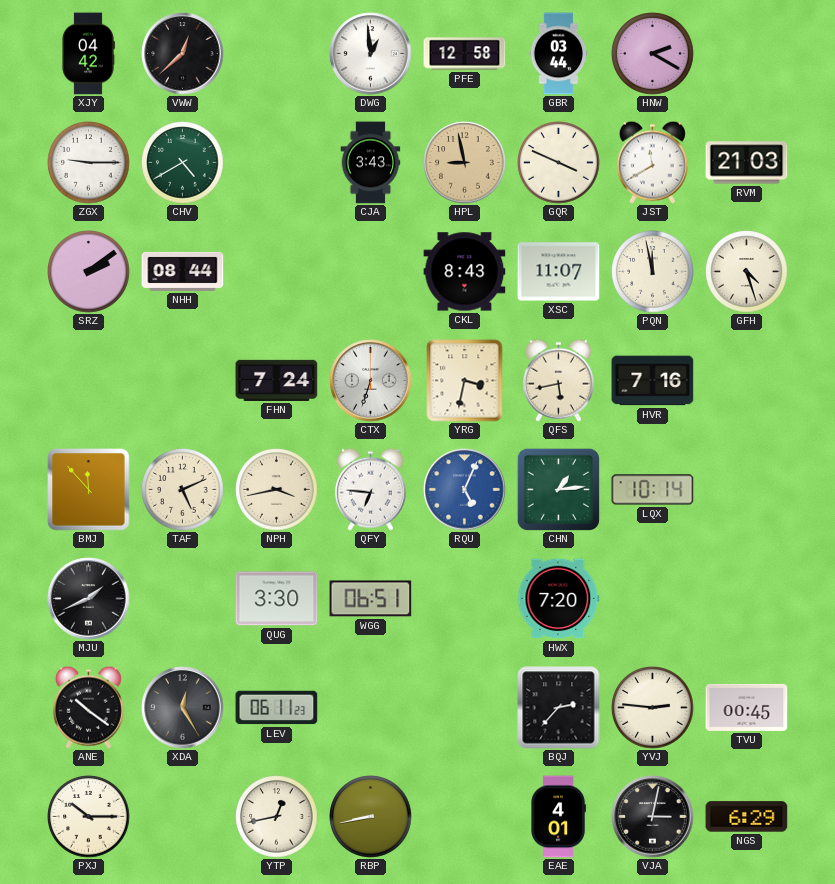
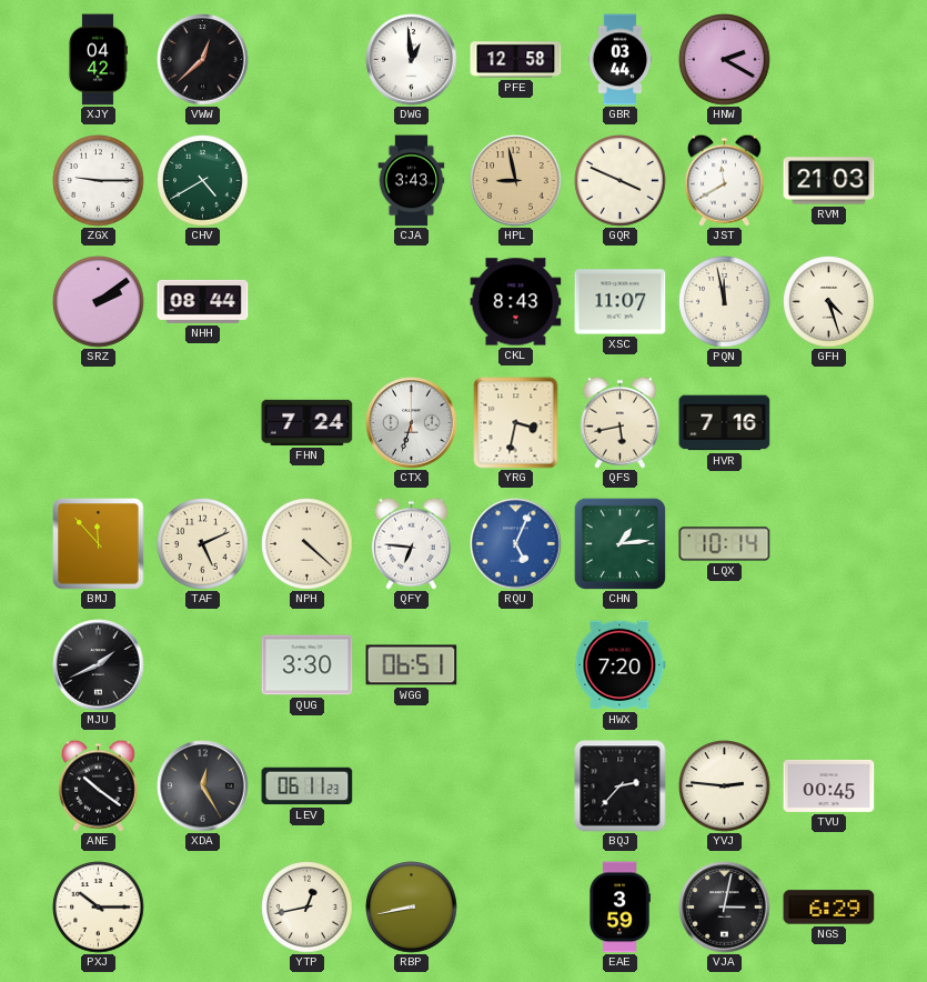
NPH: 3:43 -> 4:22 (308, 544)
EAE: 4:01 -> 3:59 (619, 908)
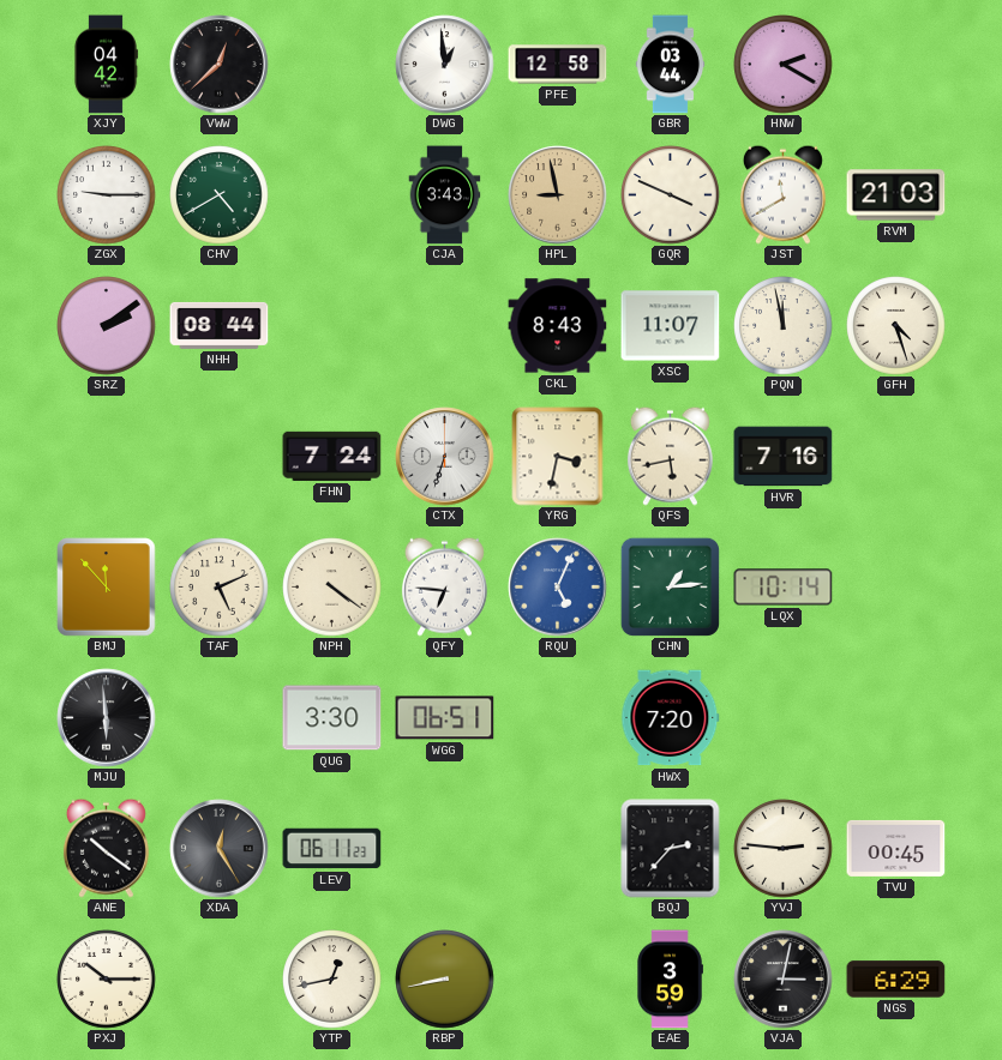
NPH: 4:22 -> 4:21 (332, 588)
MJU: 1:41 -> 5:59 (107, 718)
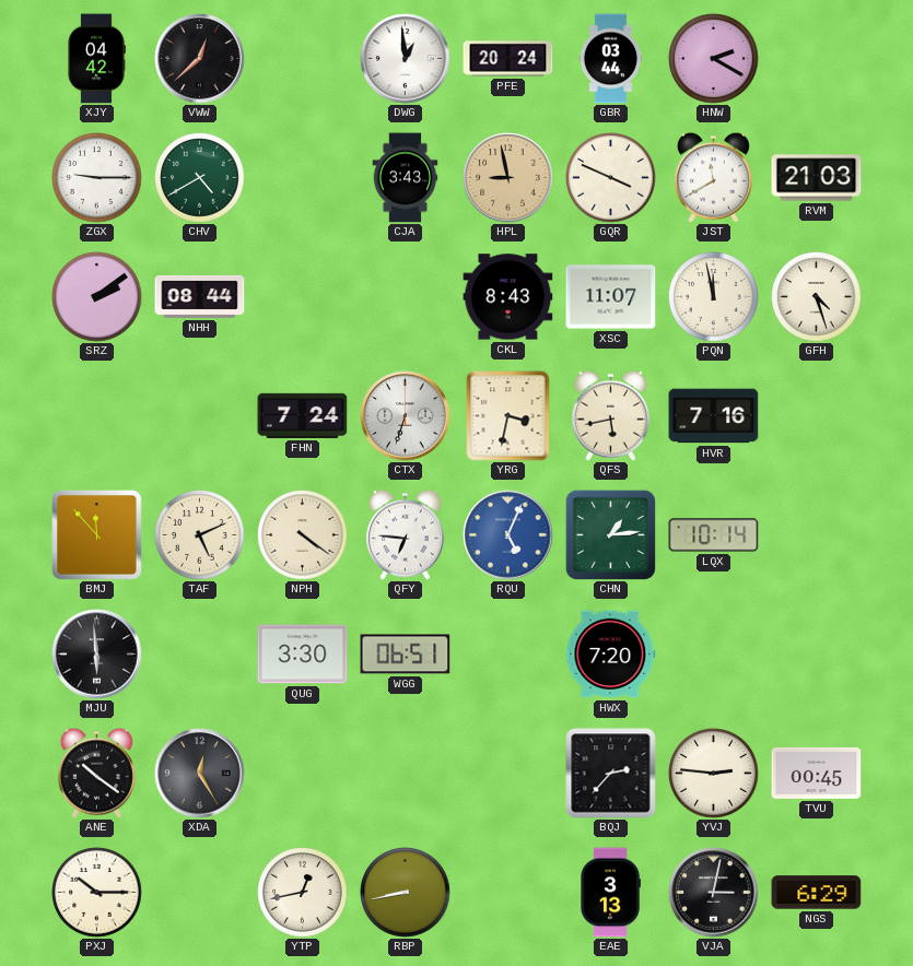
PFE: 12:58 -> 20:24 (508, 59)
LEV: 06:11 -> none (332, 849)
EAE: 3:59 -> 3:13 (610, 893)
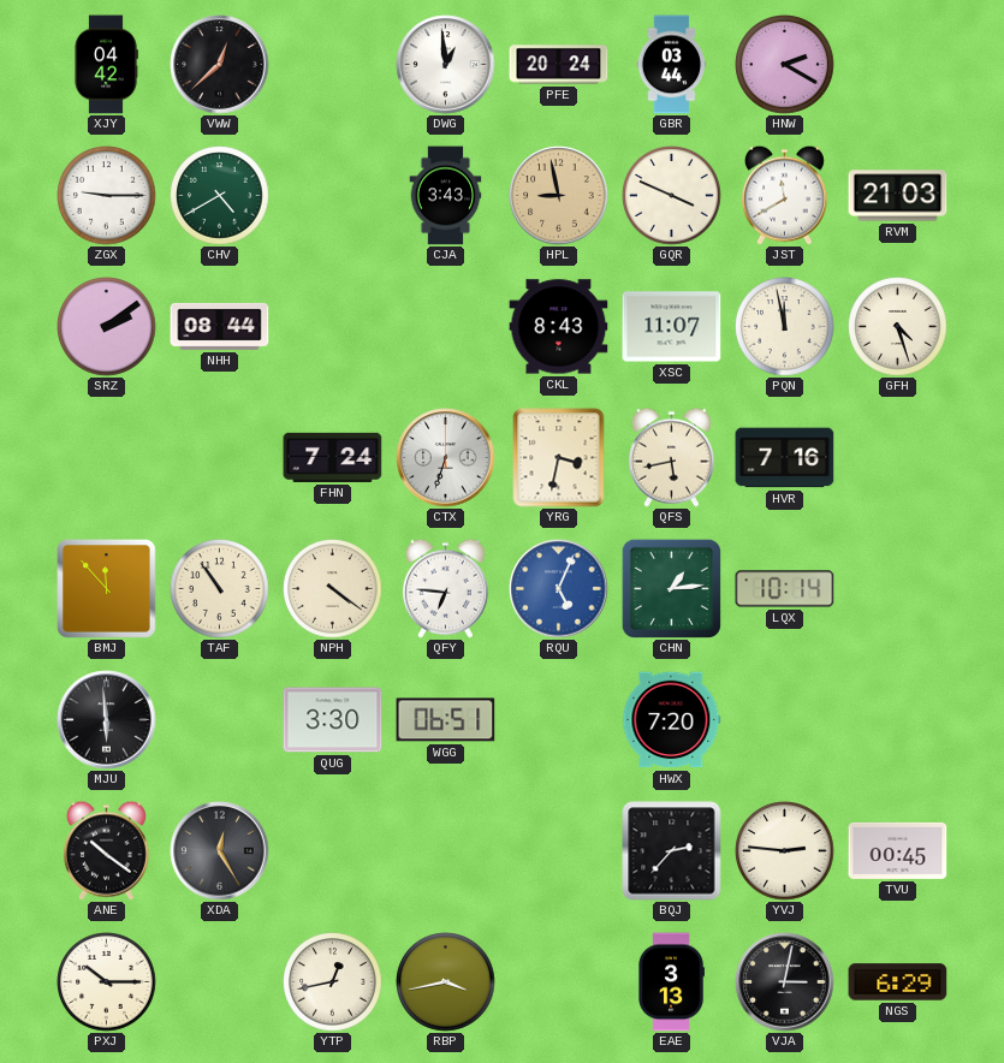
TAF: 5:11 -> 10:54 (220, 589)
RBP: 8:43 -> 3:43 (446, 982)
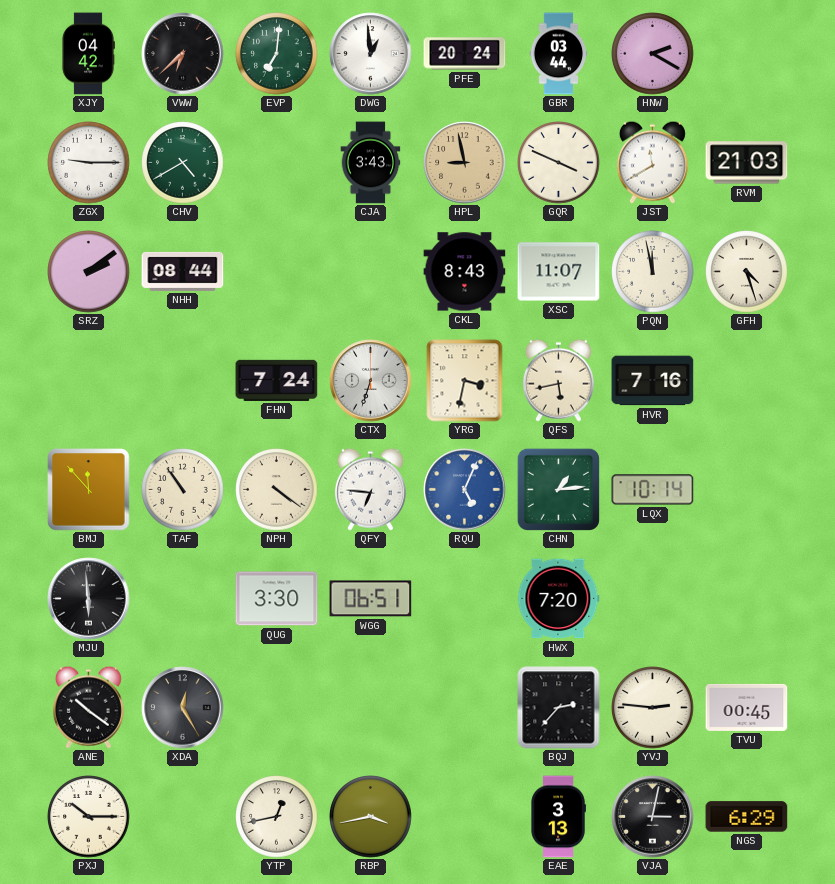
VWW: 12:38 -> 6:38 (183, 54)
EVP: none -> 7:01 (277, 54)
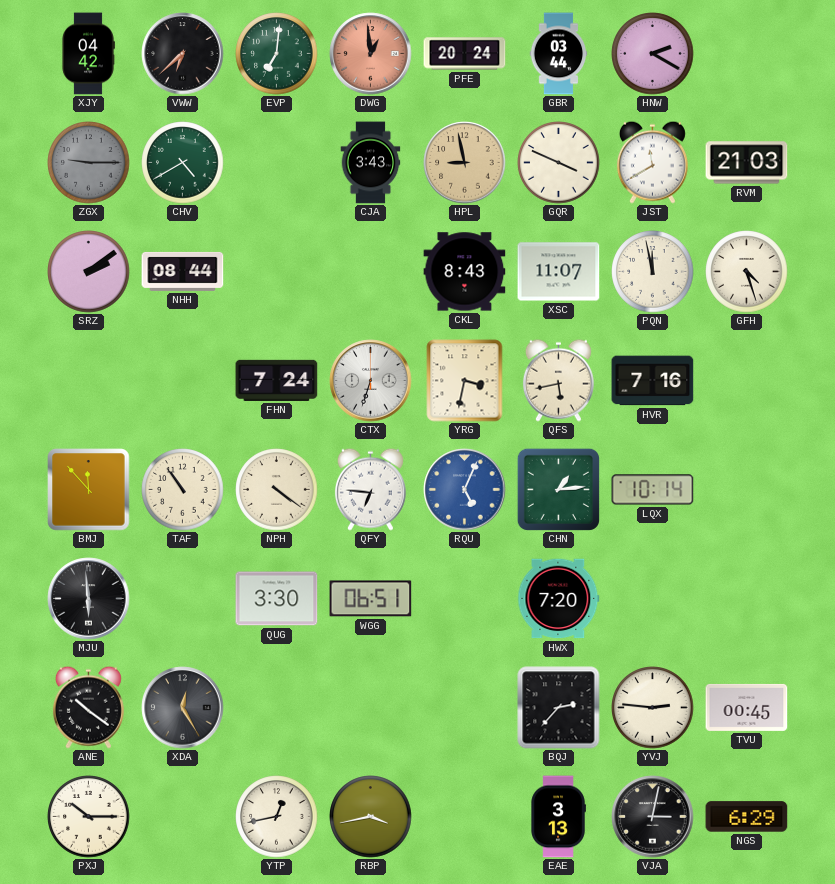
DWG dial: white -> salmon (371, 54)
ZGX dial: white -> grey (89, 163)
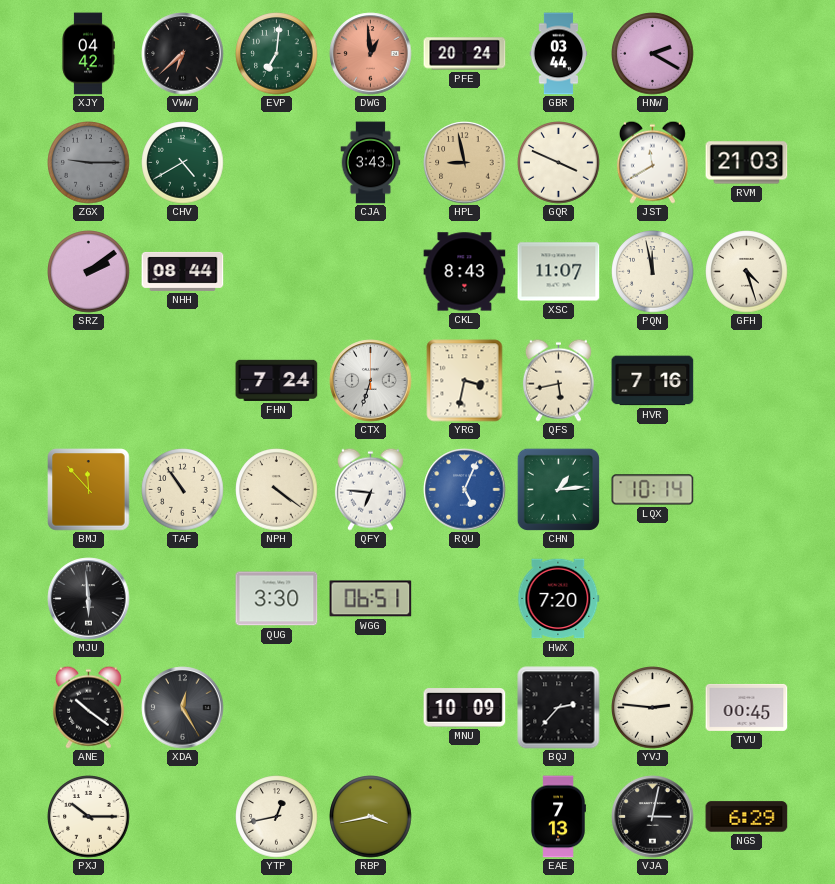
MNU: none -> 10:09 (465, 708)
EAE: 3:13 -> 7:13 (558, 817)
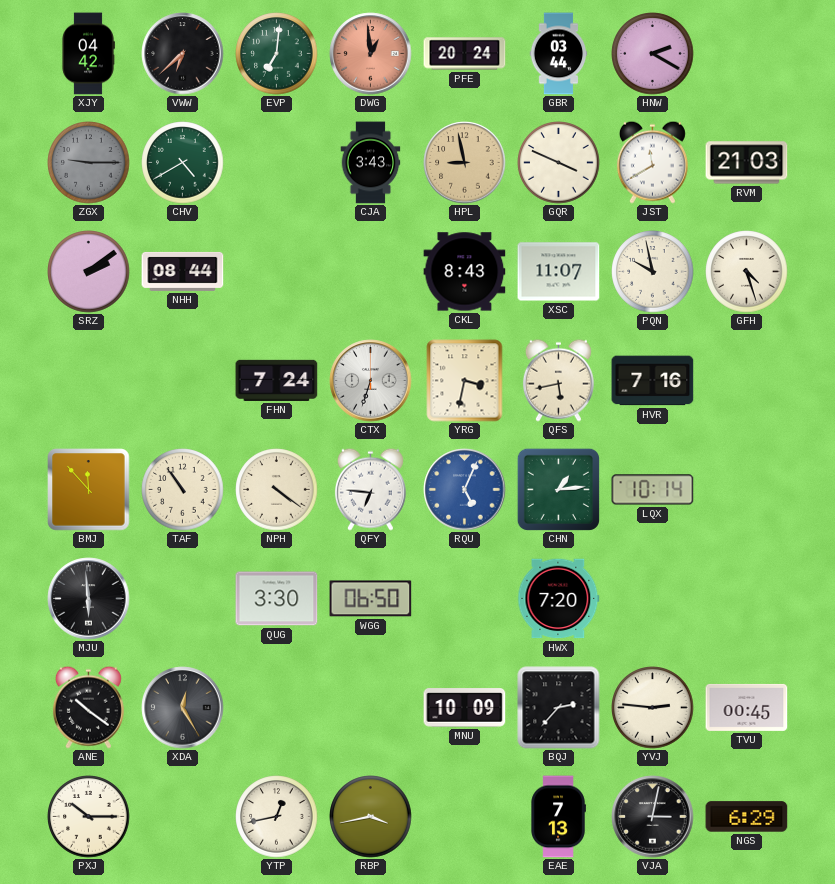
PQN: 11:58 -> 9:58 (653, 272)
WGG: 06:51 -> 06:50 (371, 599)
